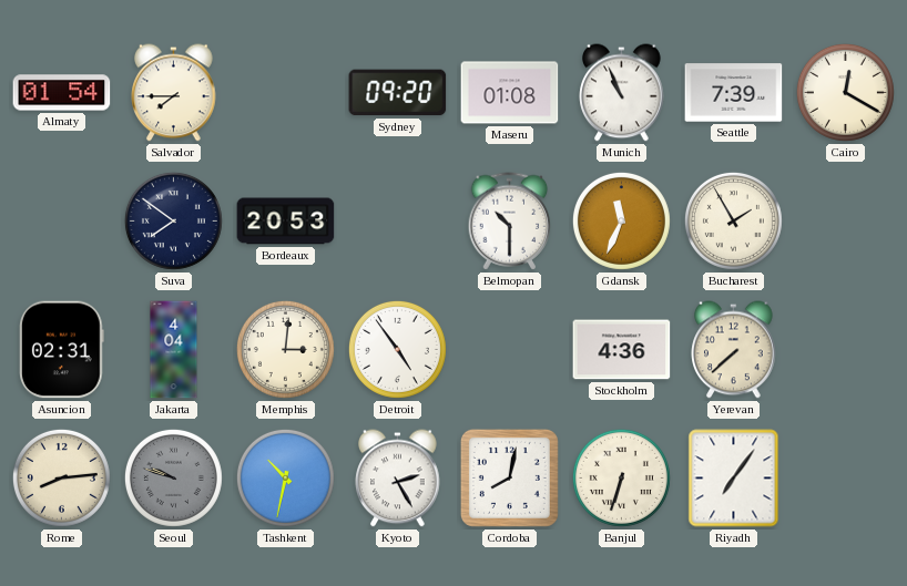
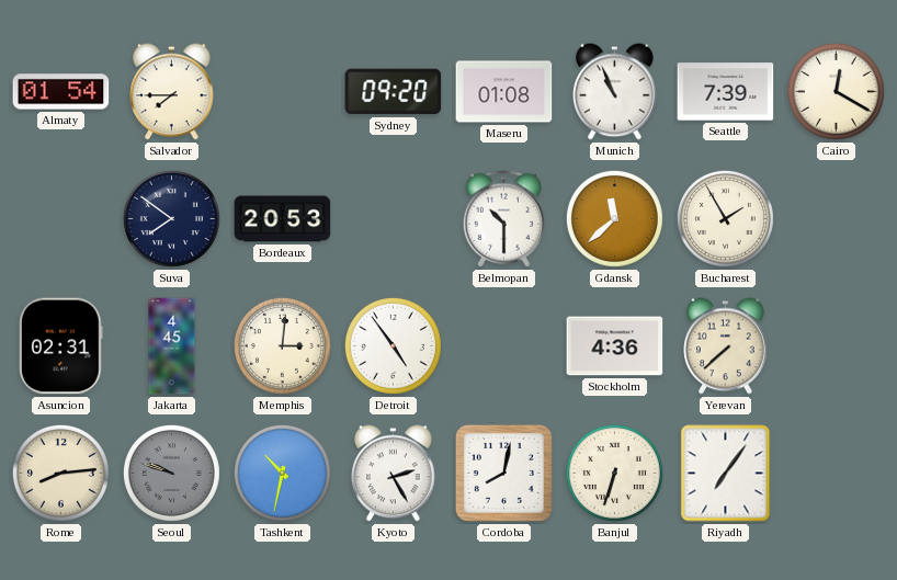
Gdansk: 11:34 -> 11:38 (614, 218)
Jakarta: 4:04 -> 4:45 (172, 346)
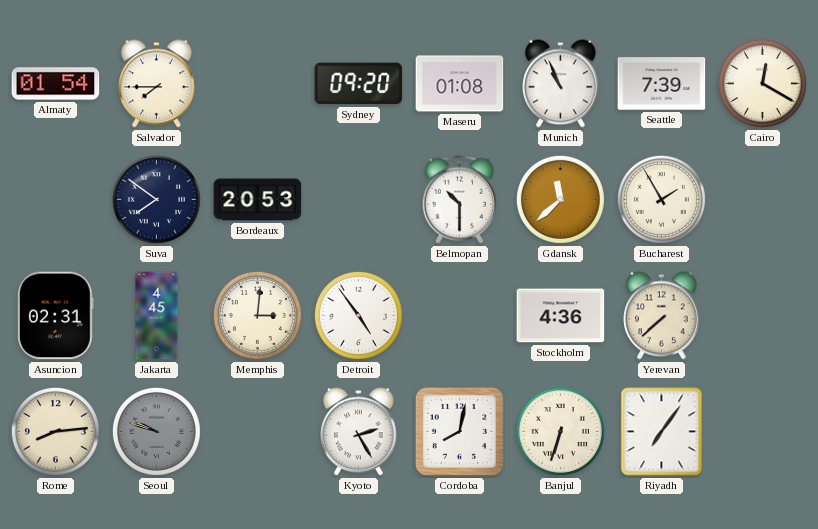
Tashkent: 10:32 -> none (282, 473)
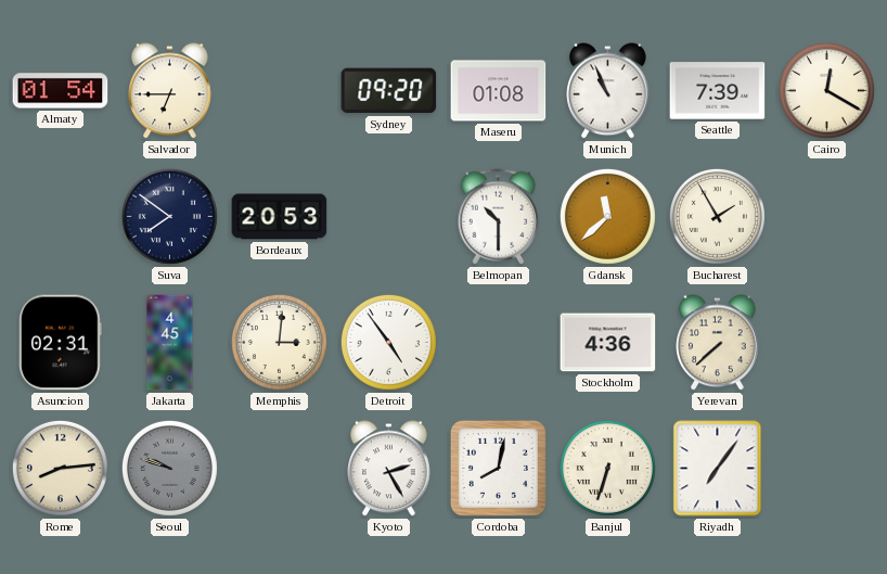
Salvador: 7:45 -> 6:45 (170, 91)
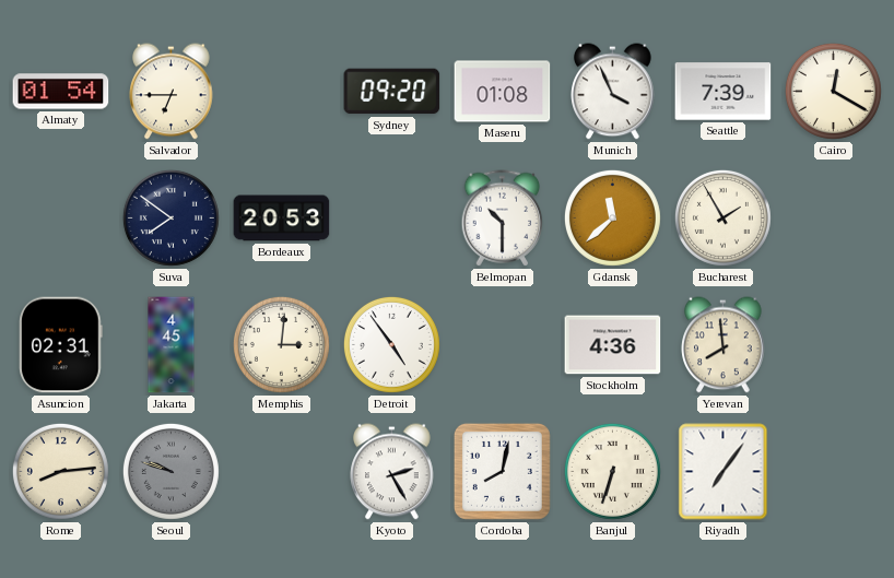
Munich: 10:56 -> 3:56 (613, 92)
Yerevan: 7:38 -> 7:59 (724, 345)
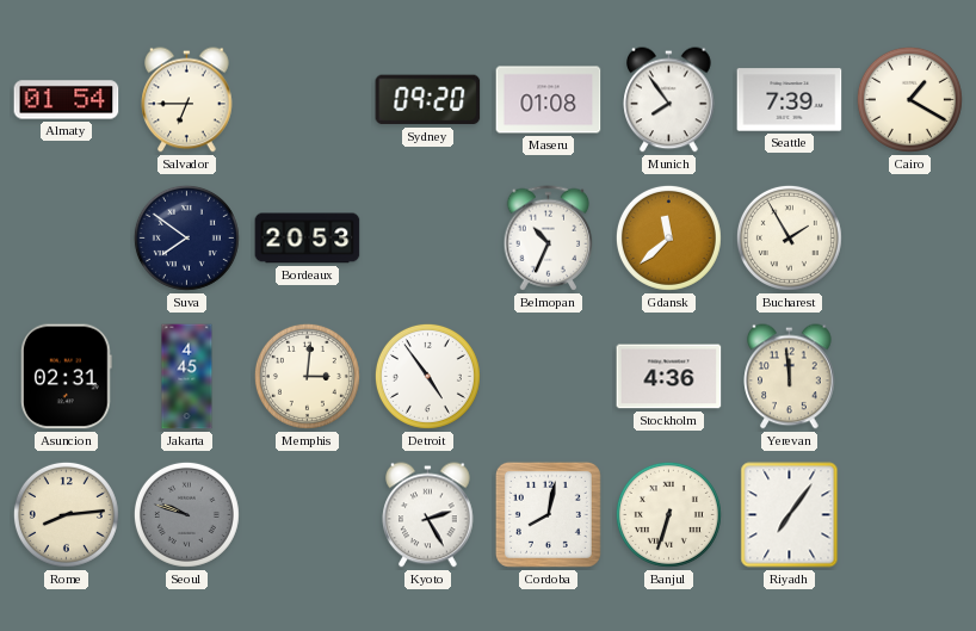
Munich: 3:56 -> 7:54 (669, 100)
Cairo: 12:20 -> 1:20 (909, 99)
Belmopan: 10:30 -> 10:34 (549, 239)
Yerevan: 7:59 -> 11:59 (790, 377)
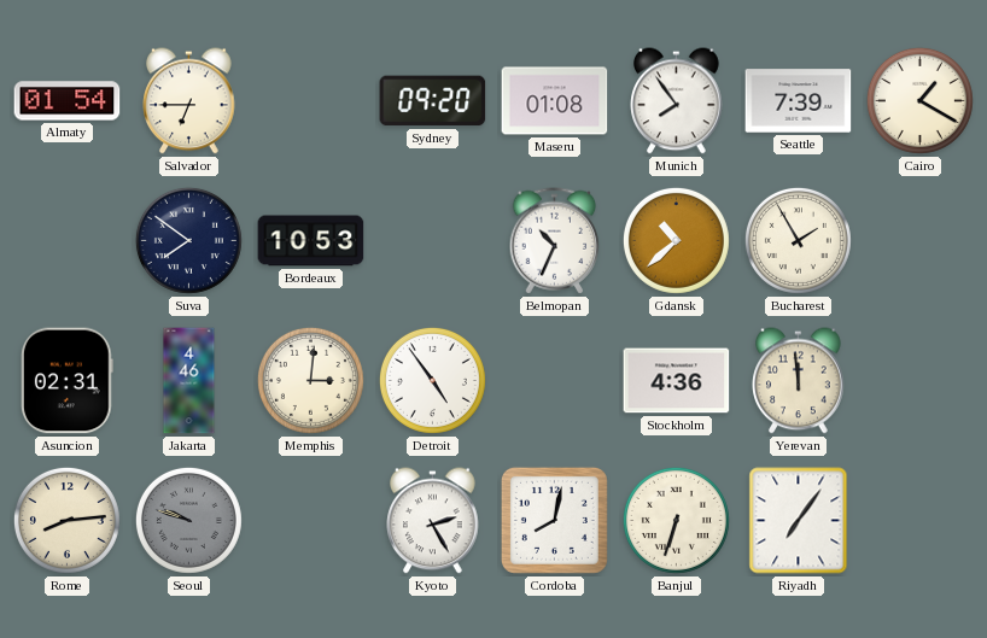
Bordeaux: 20:53 -> 10:53 (311, 241)
Gdansk: 11:38 -> 10:38 (676, 240)
Jakarta: 4:45 -> 4:46 (189, 381)
